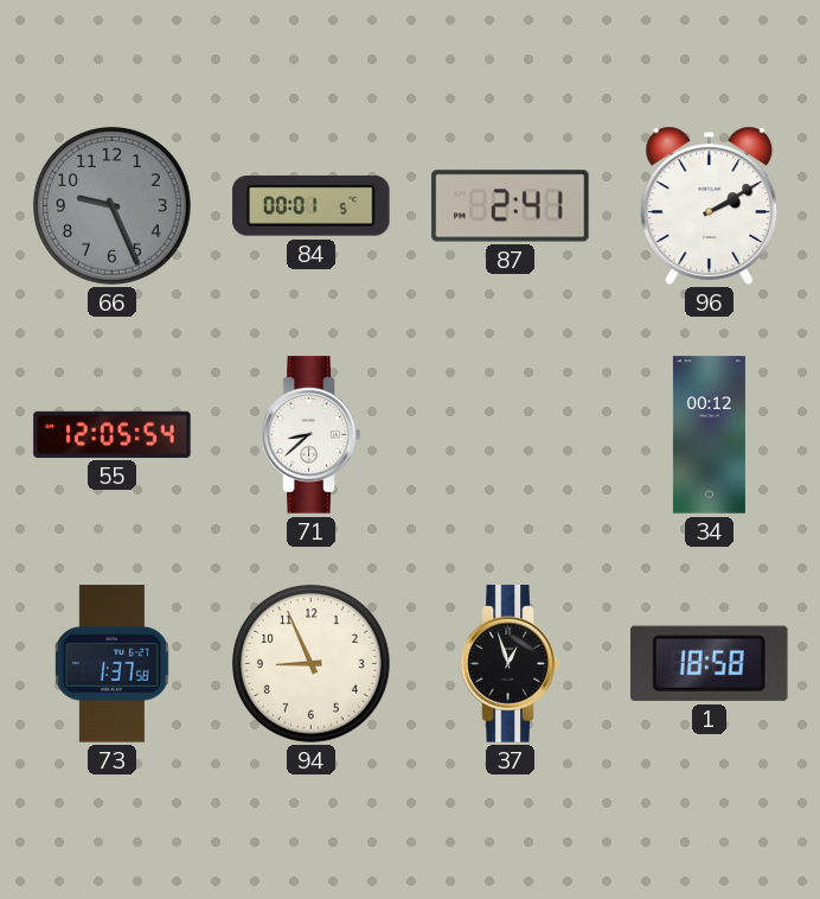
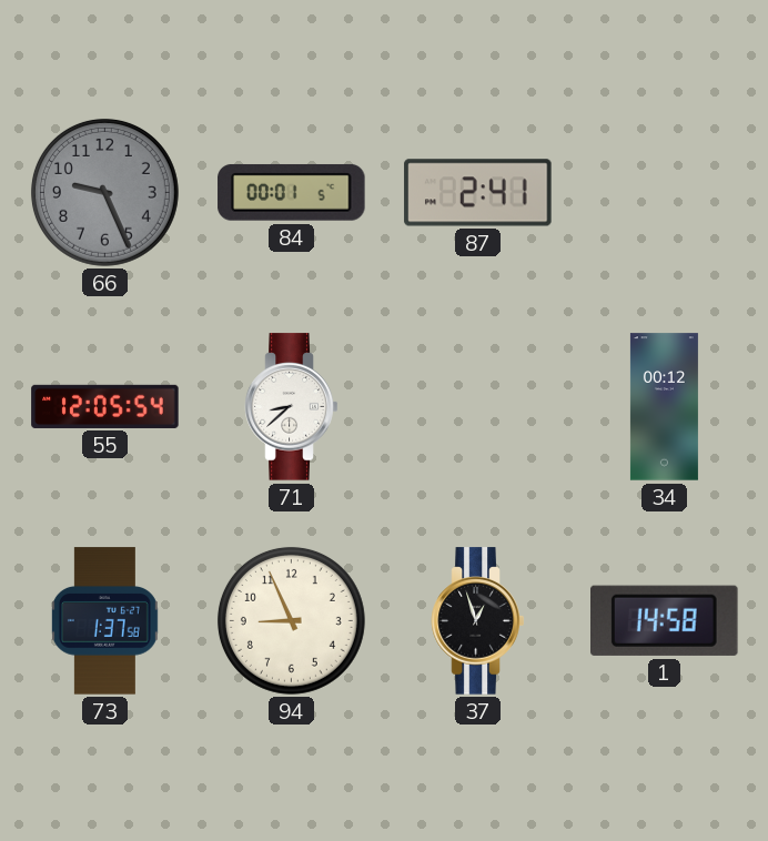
96: 2:10 -> none (710, 205)
1: 18:58 -> 14:58 (665, 620)
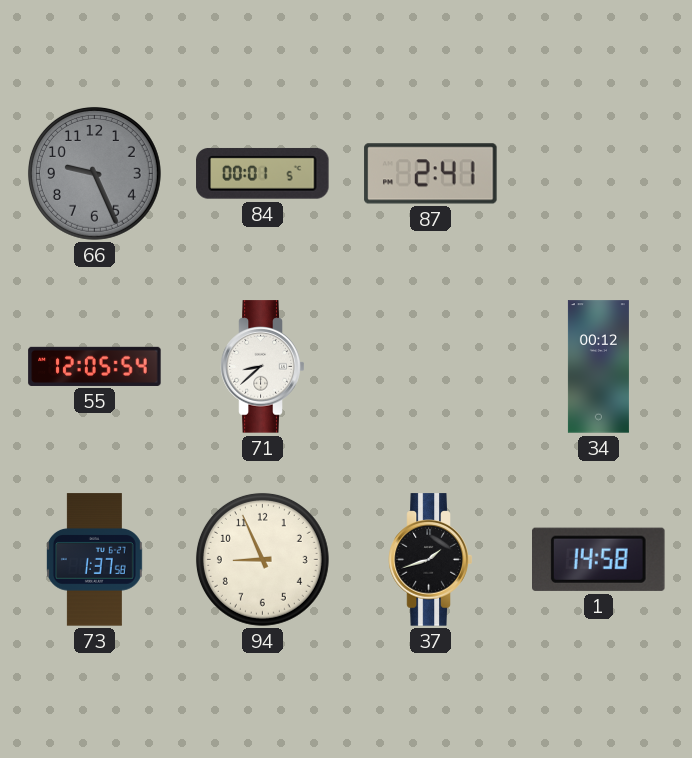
37: 12:57 -> 1:42 (431, 560)
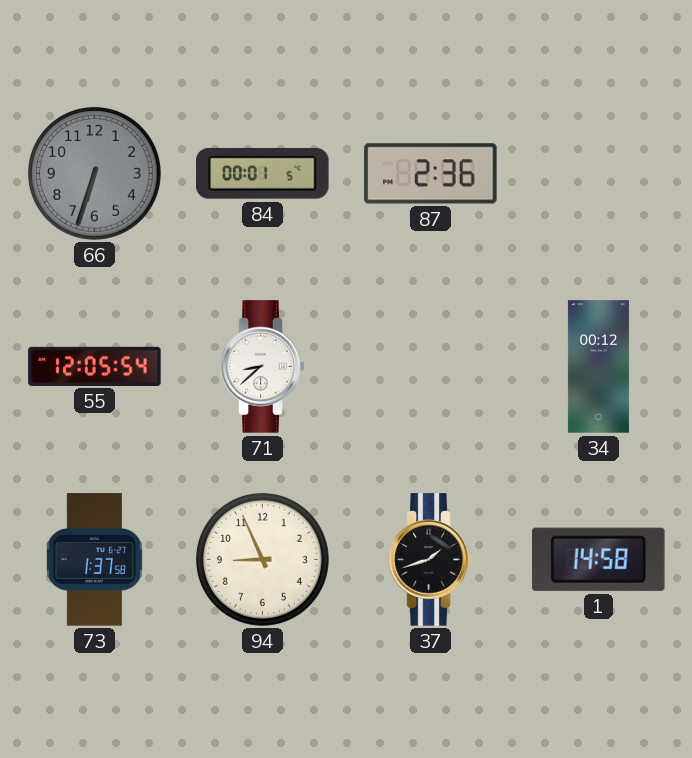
66: 9:26 -> 6:33 (94, 173)
87: 2:41 -> 2:36 (431, 174)
